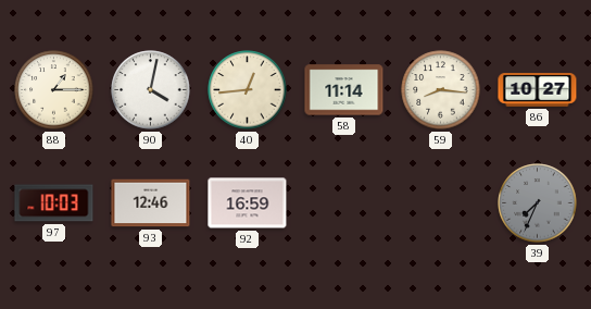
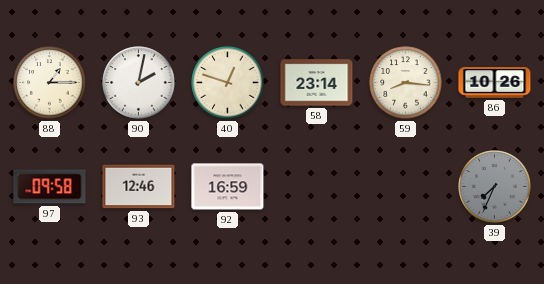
90: 4:02 -> 2:02 (139, 83)
40: 12:44 -> 12:48 (228, 83)
58: 11:14 -> 23:14 (317, 83)
86: 10:27 -> 10:26 (495, 83)
97: 10:03 -> 09:58 (50, 187)
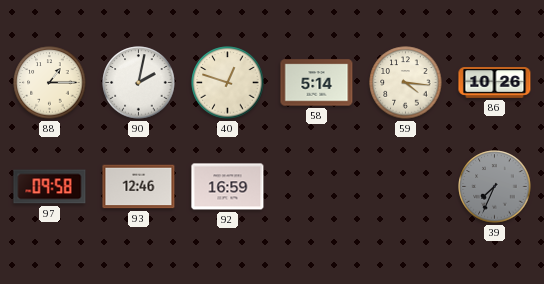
58: 23:14 -> 5:14 (317, 83)
59: 8:16 -> 4:16 (406, 83)
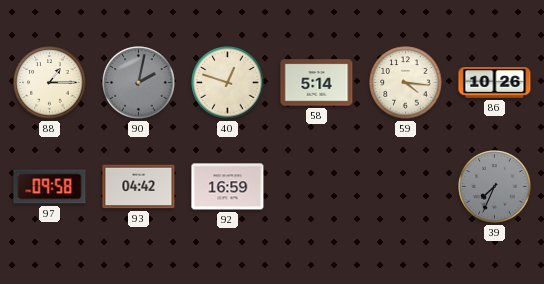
90 dial: white -> grey (139, 83)
93: 12:46 -> 04:42 (139, 187)
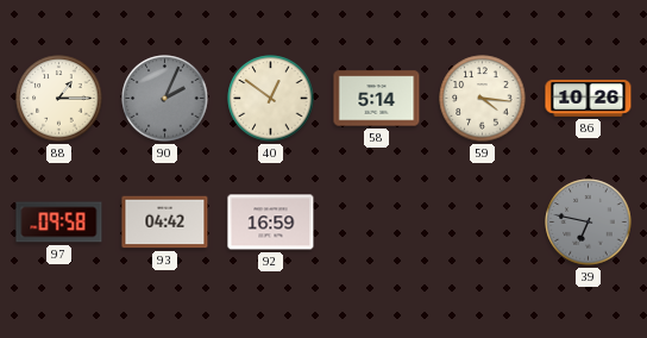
90: 2:02 -> 2:04 (165, 99)
40: 12:48 -> 12:51 (271, 99)
39: 7:34 -> 6:47 (589, 223)
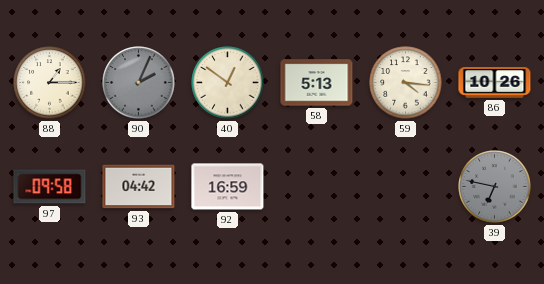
58: 5:14 -> 5:13 (317, 83)
